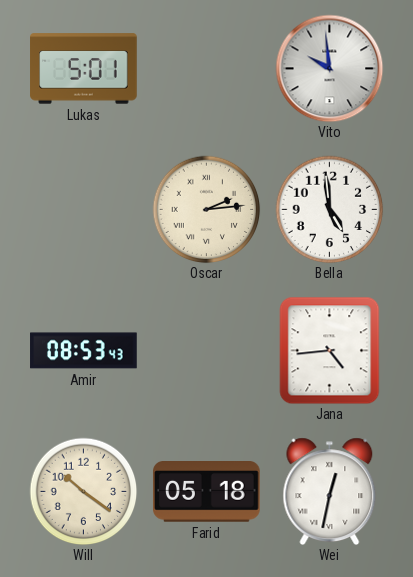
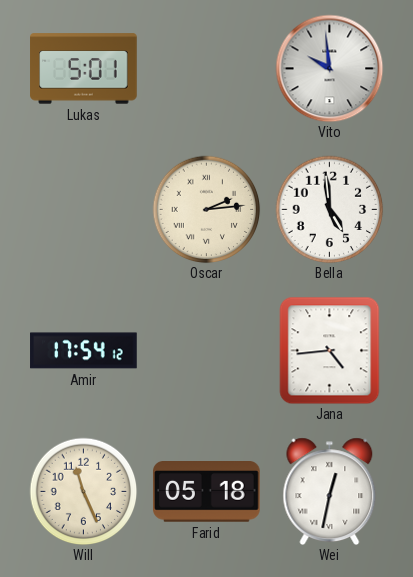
Amir: 08:53 -> 17:54 (84, 351)
Will: 10:21 -> 11:26 (83, 491)
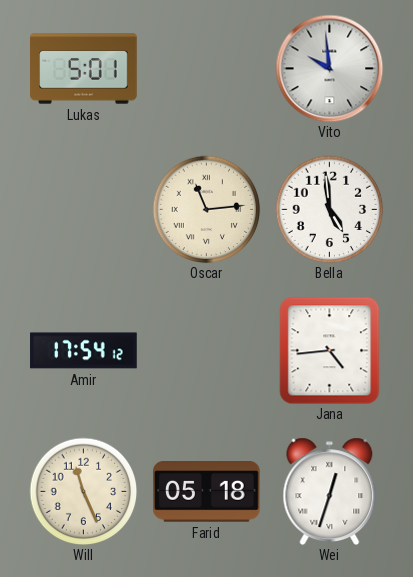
Oscar: 2:14 -> 11:14 (206, 209)
Wei: 12:32 -> 12:33 (330, 491)
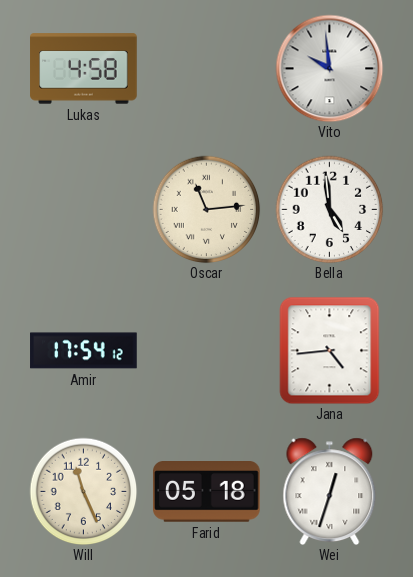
Lukas: 5:01 -> 4:58 (84, 69)
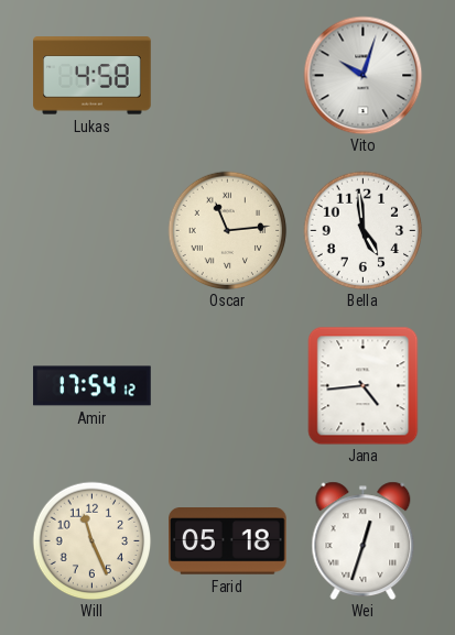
Vito: 9:59 -> 10:03 (362, 75)
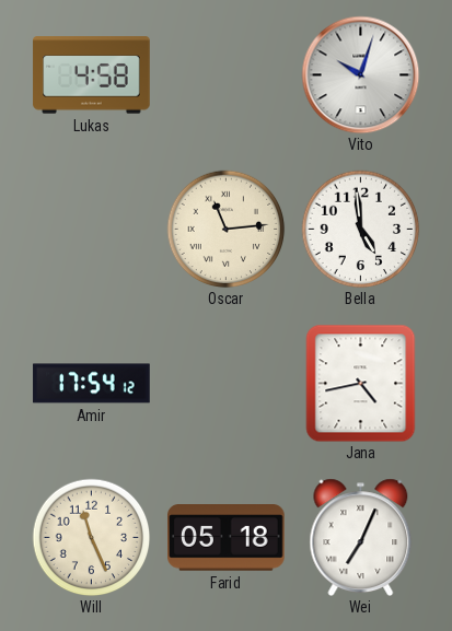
Jana: 4:44 -> 4:43 (361, 383)
Wei: 12:33 -> 7:04 (361, 537)
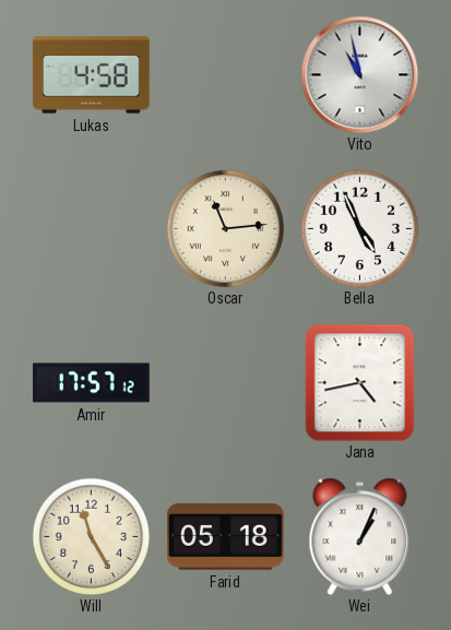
Vito: 10:03 -> 10:58 (359, 74)
Bella: 4:59 -> 4:56 (359, 228)
Amir: 17:54 -> 17:57 (92, 383)
Will: 11:26 -> 11:25 (91, 536)
Wei: 7:04 -> 1:04 (360, 536)
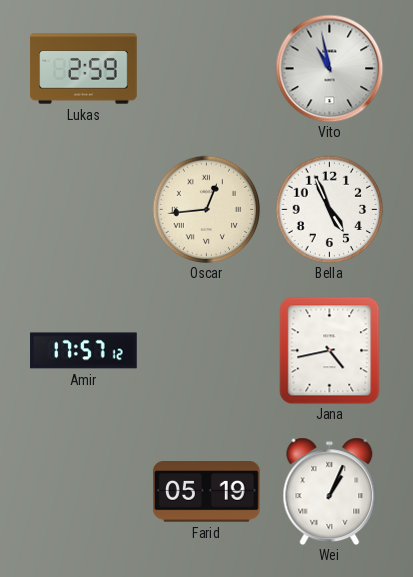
Lukas: 4:58 -> 2:59 (84, 69)
Oscar: 11:14 -> 12:44 (206, 209)
Will: 11:25 -> none (91, 536)
Farid: 05:18 -> 05:19 (207, 492)
